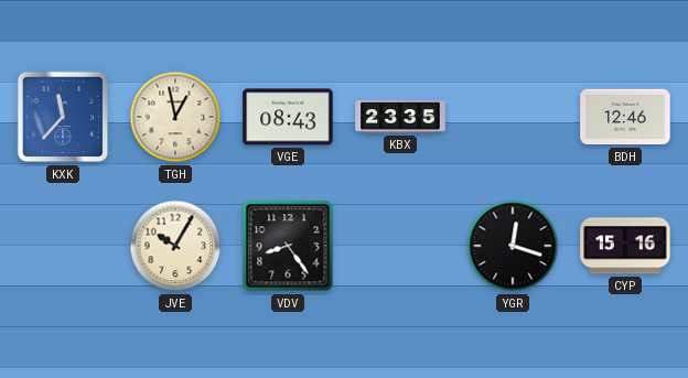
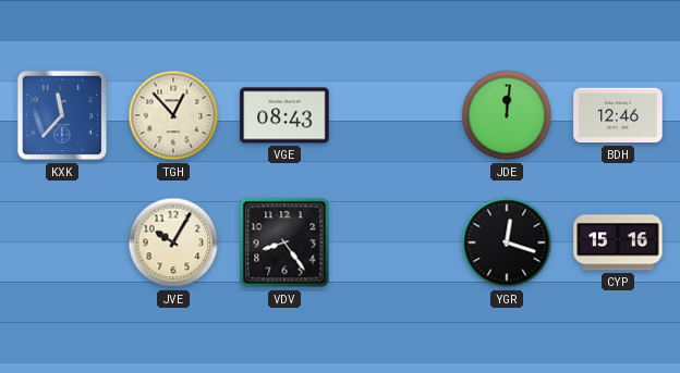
TGH: 12:58 -> 12:53 (173, 115)
KBX: 23:35 -> none (400, 117)
JDE: none -> 12:01 (507, 115)
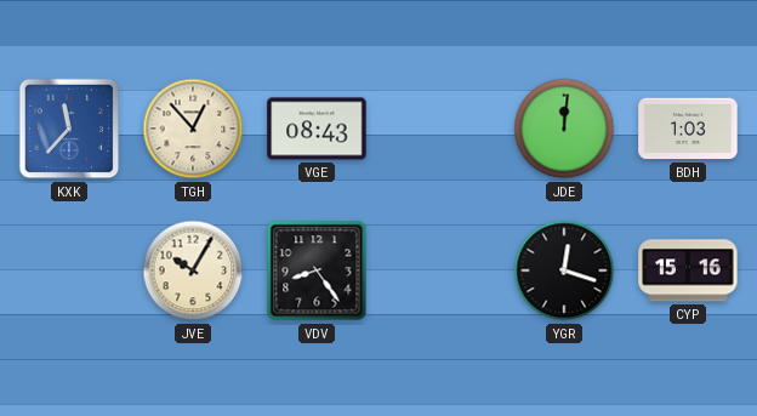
BDH: 12:46 -> 1:03 (688, 129)
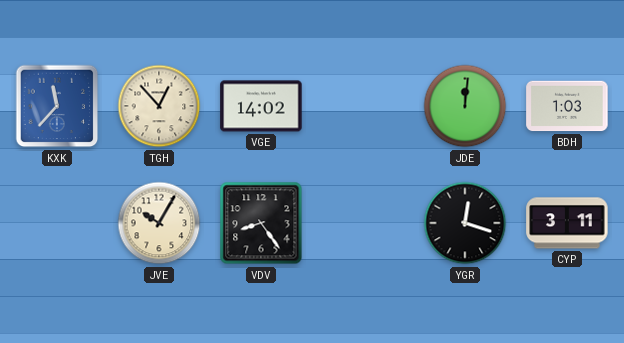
VGE: 08:43 -> 14:02 (261, 106)
CYP: 15:16 -> 3:11 (567, 223)
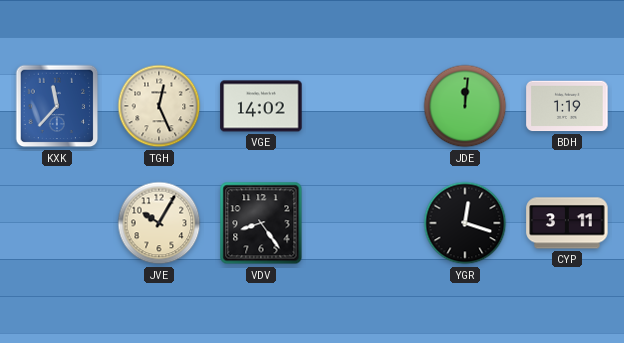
TGH: 12:53 -> 12:26 (159, 106)
BDH: 1:03 -> 1:19 (567, 106)
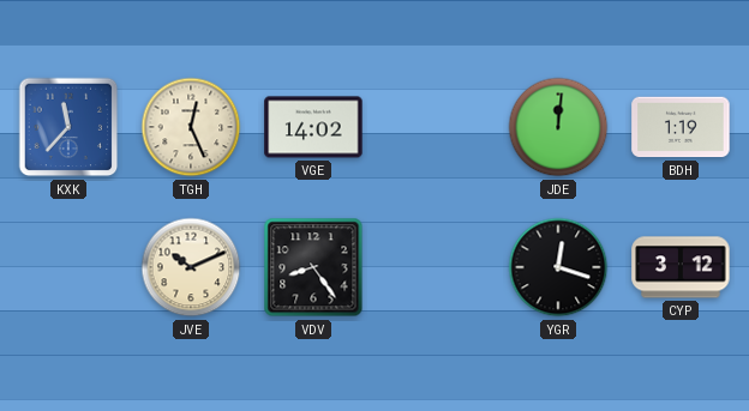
JVE: 10:05 -> 10:11 (191, 267)
CYP: 3:11 -> 3:12 (681, 267)
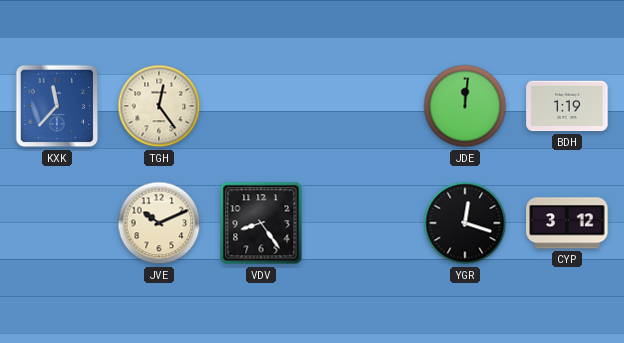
TGH: 12:26 -> 12:24 (159, 106)
VGE: 14:02 -> none (313, 127)
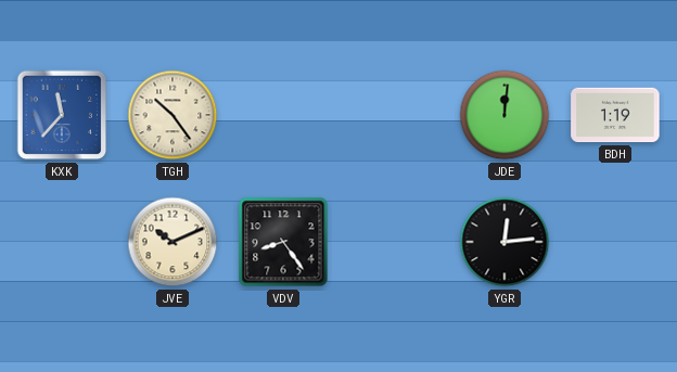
TGH: 12:24 -> 10:24 (173, 115)
YGR: 12:18 -> 12:14 (504, 242)
CYP: 3:12 -> none (567, 223)
